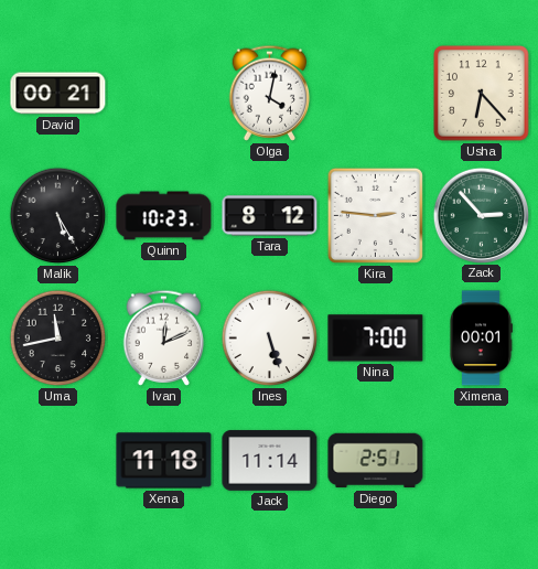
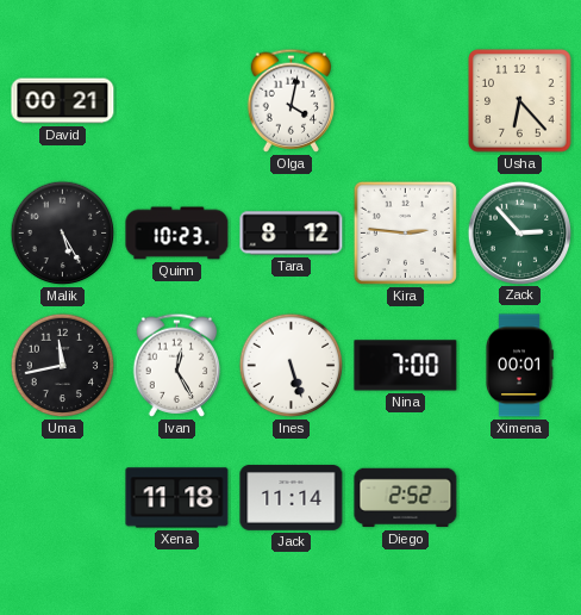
Ivan: 12:11 -> 12:25 (177, 365)
Diego: 2:51 -> 2:52 (406, 498)
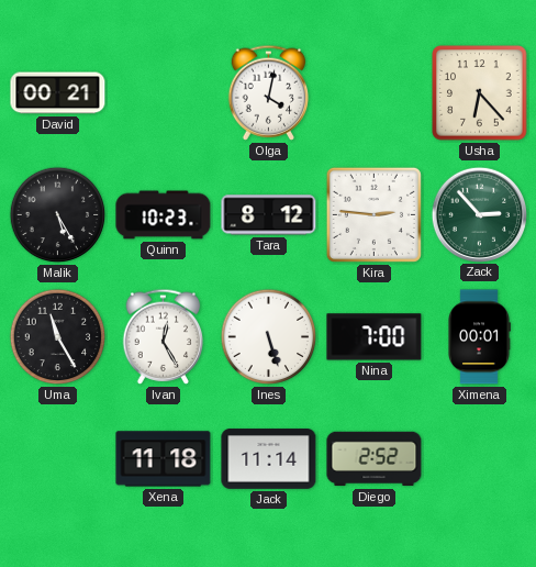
Uma: 11:43 -> 11:25 (58, 337)
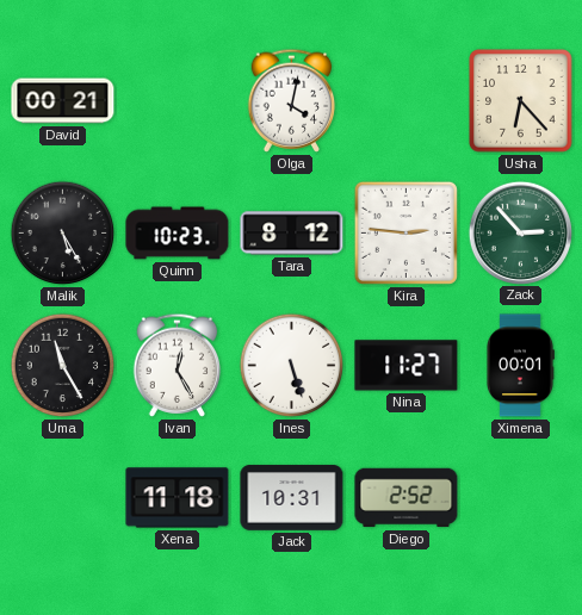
Nina: 7:00 -> 11:27 (407, 366)
Jack: 11:14 -> 10:31 (292, 498)
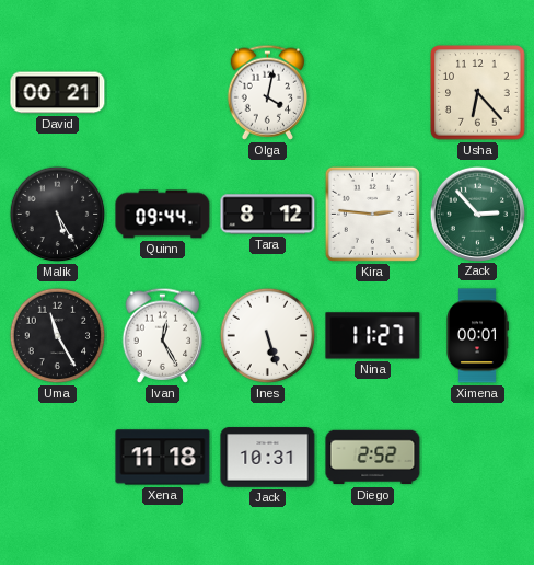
Quinn: 10:23 -> 09:44 (163, 215)
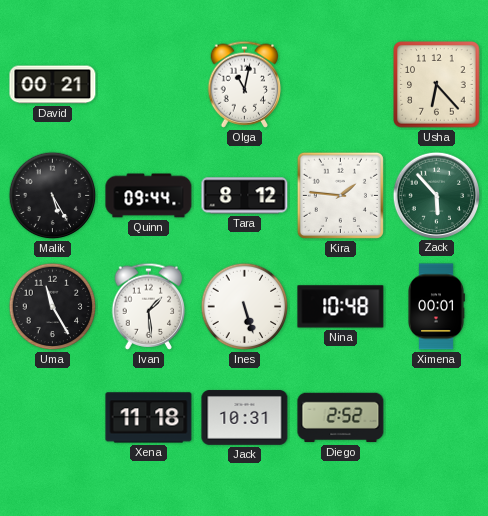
Olga: 4:02 -> 11:02 (245, 84)
Kira: 2:46 -> 1:46 (340, 195)
Zack: 2:53 -> 5:53 (436, 195)
Ivan: 12:25 -> 1:29 (149, 306)
Nina: 11:27 -> 10:48 (341, 307)
